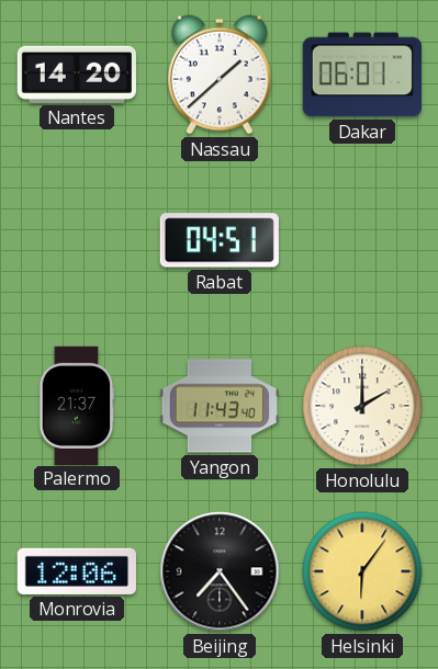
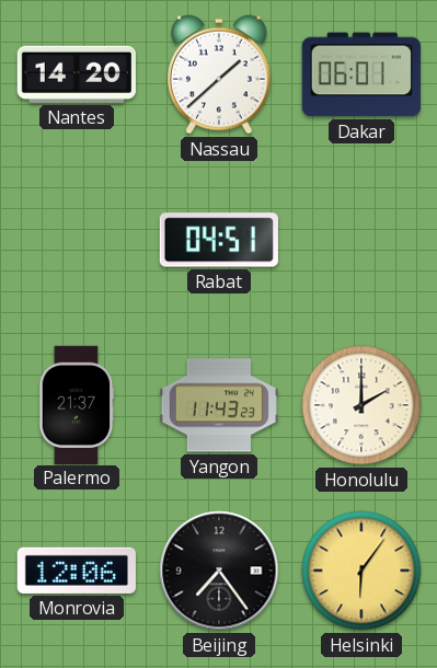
Yangon: 11:43:40 -> 11:43:23 (218, 405)
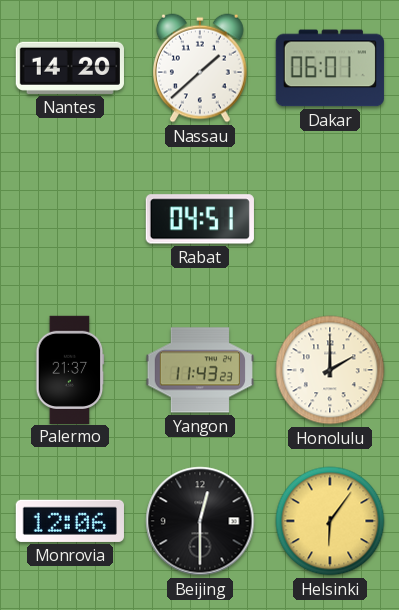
Beijing: 7:24 -> 12:30 (200, 521)
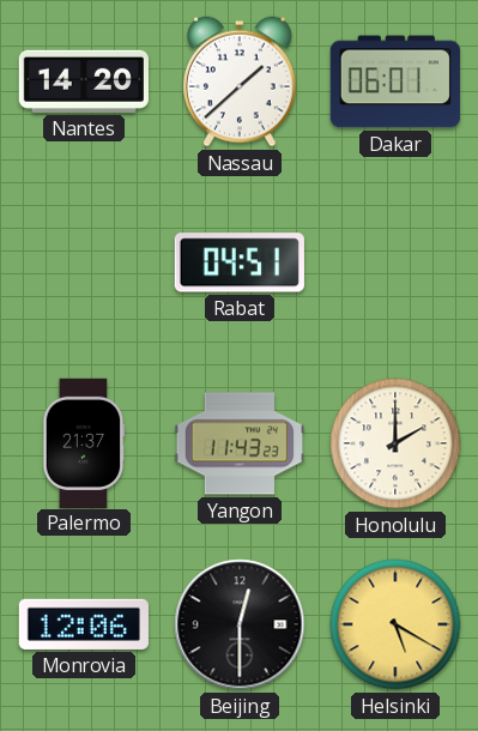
Helsinki: 6:06 -> 5:20 (395, 624)
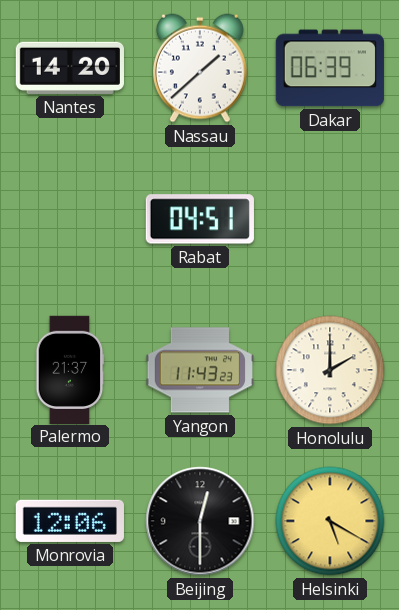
Dakar: 06:01 -> 06:39 (330, 68)
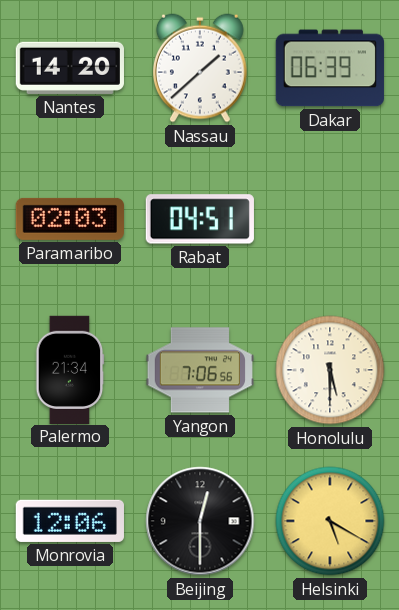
Paramaribo: none -> 02:03 (70, 219)
Palermo: 21:37 -> 21:34 (70, 369)
Yangon: 11:43 -> 7:06 (199, 370)
Honolulu: 2:00 -> 5:30 (330, 370)
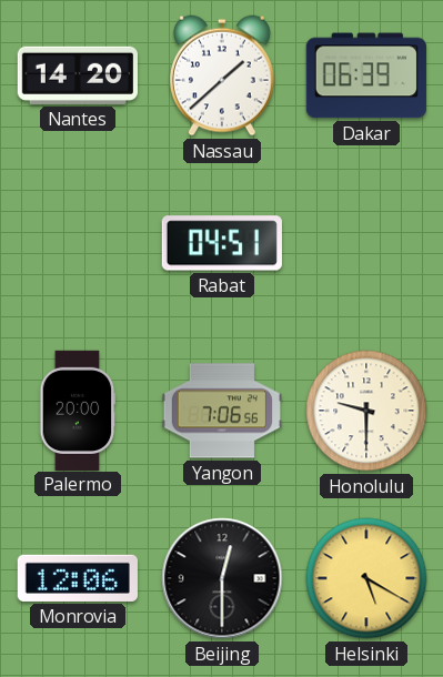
Paramaribo: 02:03 -> none (70, 219)
Palermo: 21:34 -> 20:00 (78, 410)
Honolulu: 5:30 -> 9:30 (366, 411)
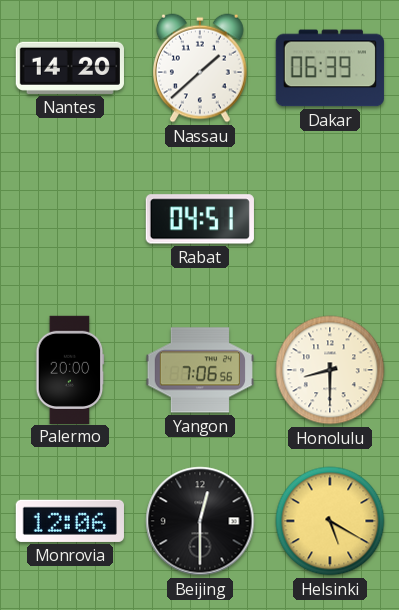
Honolulu: 9:30 -> 8:30 (330, 370)
